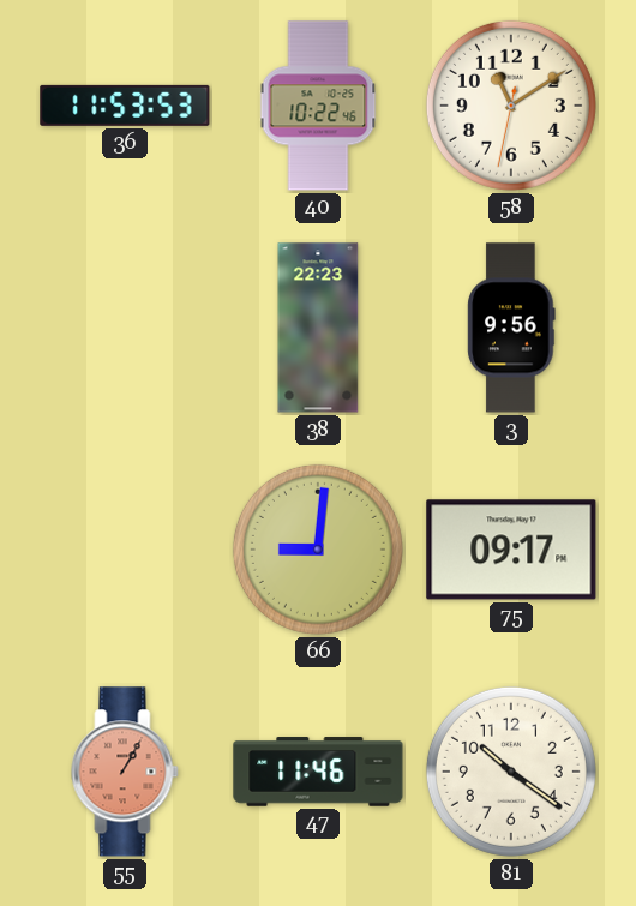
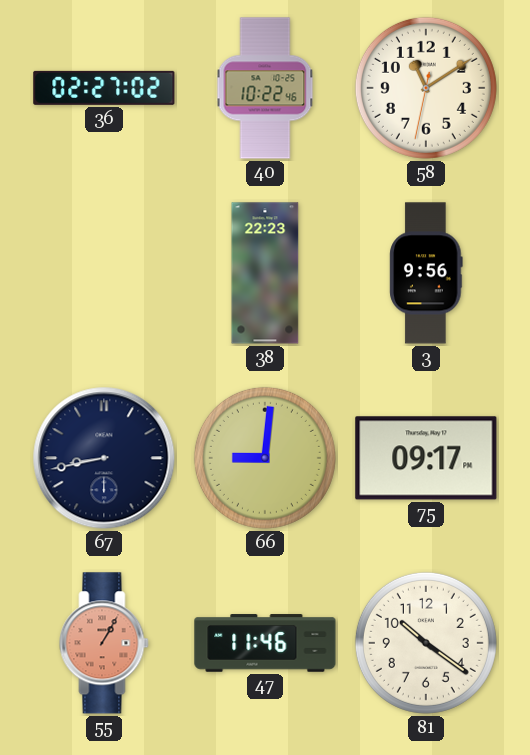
36: 11:53 -> 02:27 (104, 88)
67: none -> 8:43 (104, 458)
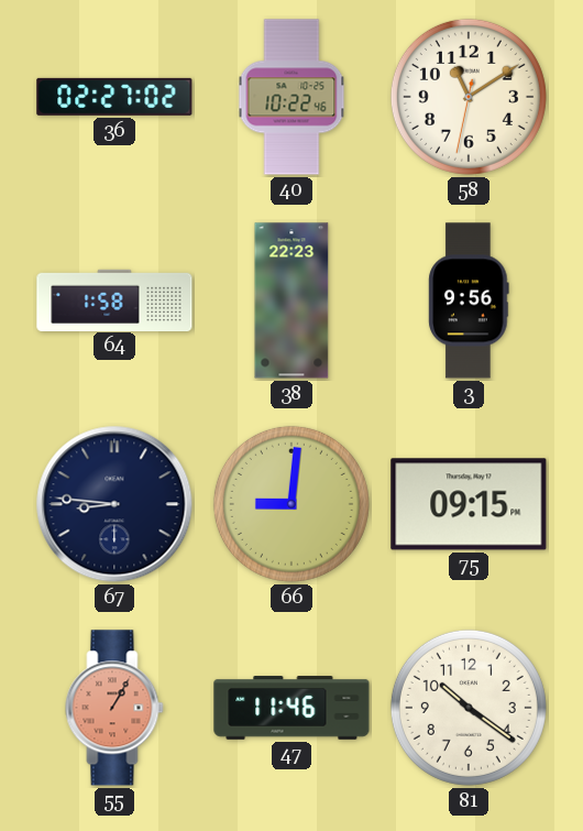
64: none -> 1:58 (114, 299)
67: 8:43 -> 8:46 (114, 504)
75: 09:17 -> 09:15 (469, 504)
